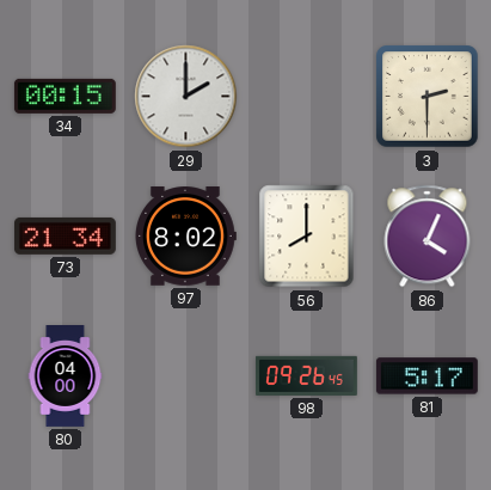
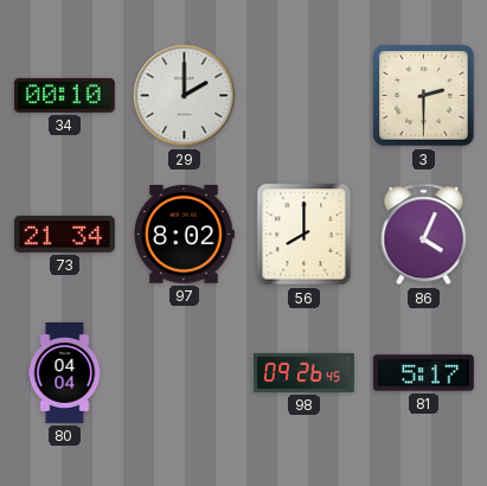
34: 00:15 -> 00:10 (64, 95)
80: 04:00 -> 04:04 (65, 373)
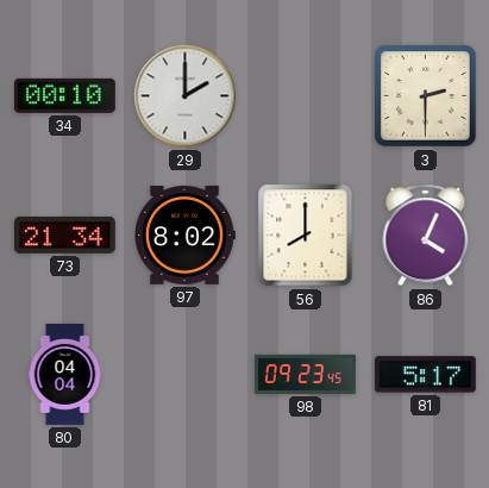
98: 09:26 -> 09:23 (305, 374)
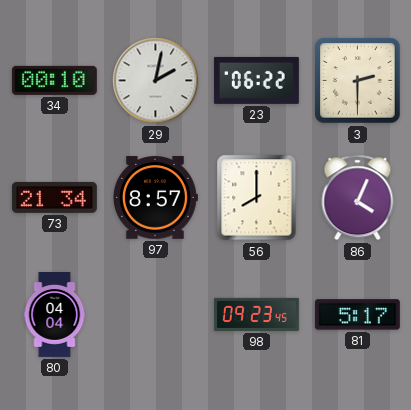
29: 2:00 -> 2:02 (156, 81)
23: none -> 06:22 (256, 80)
97: 8:02 -> 8:57 (156, 198)
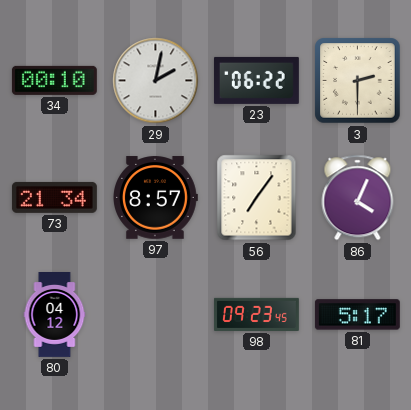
56: 8:00 -> 7:06 (257, 198)
80: 04:04 -> 04:12 (55, 315)
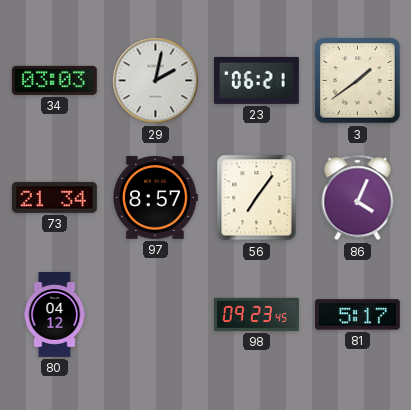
34: 00:10 -> 03:03 (54, 80)
23: 06:22 -> 06:21 (256, 80)
3: 2:30 -> 1:39 (358, 81)
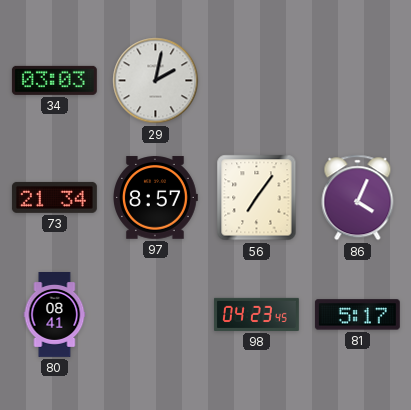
23: 06:21 -> none (256, 80)
3: 1:39 -> none (358, 81)
80: 04:12 -> 08:41 (55, 315)
98: 09:23 -> 04:23 (256, 314)
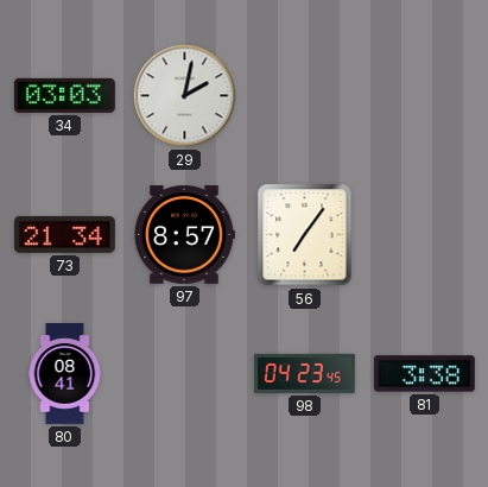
86: 4:04 -> none (358, 198)
81: 5:17 -> 3:38 (424, 374)
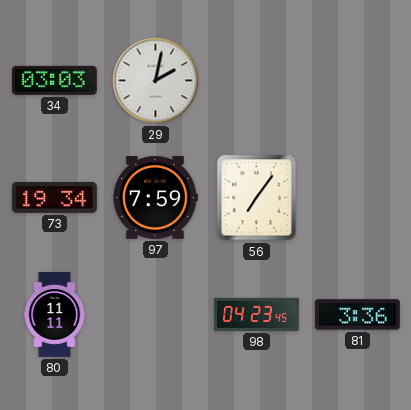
73: 21:34 -> 19:34 (54, 197)
97: 8:57 -> 7:59 (156, 198)
80: 08:41 -> 11:11 (55, 315)
81: 3:38 -> 3:36 (357, 315)
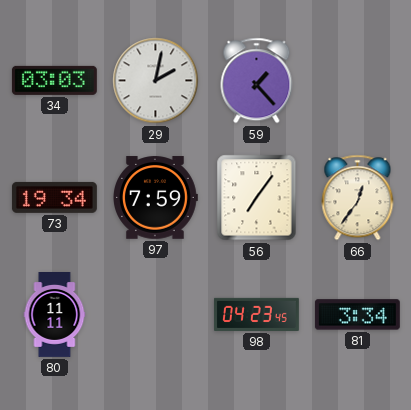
59: none -> 1:23 (257, 81)
66: none -> 12:36 (358, 198)
81: 3:36 -> 3:34 (357, 315)
